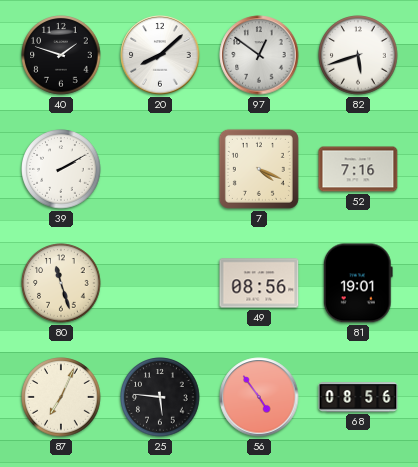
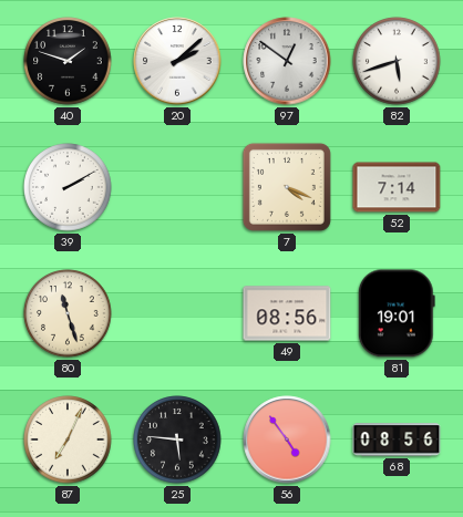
20: 8:08 -> 2:08 (177, 61)
52: 7:16 -> 7:14 (397, 187)
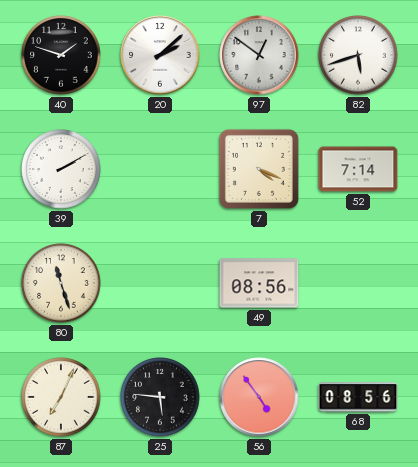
81: 19:01 -> none (397, 313)
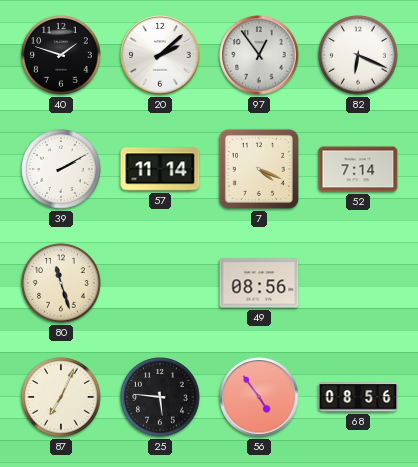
97: 12:51 -> 12:54 (259, 55)
82: 5:42 -> 6:19 (358, 55)
57: none -> 11:14 (160, 169)
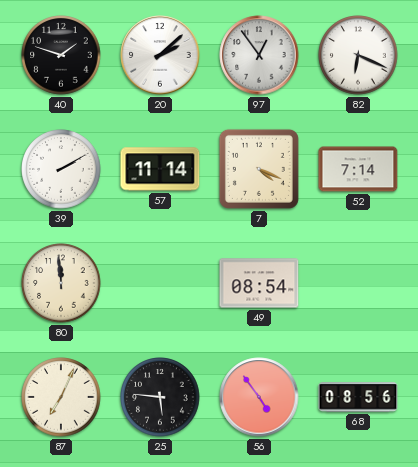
80: 11:27 -> 11:59 (61, 283)
49: 08:56 -> 08:54 (259, 283)
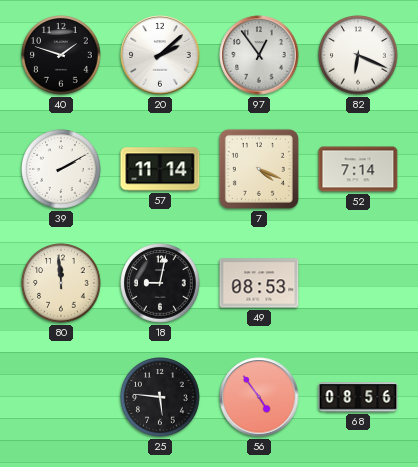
18: none -> 9:02 (160, 283)
49: 08:54 -> 08:53 (259, 283)
87: 7:04 -> none (61, 397)
